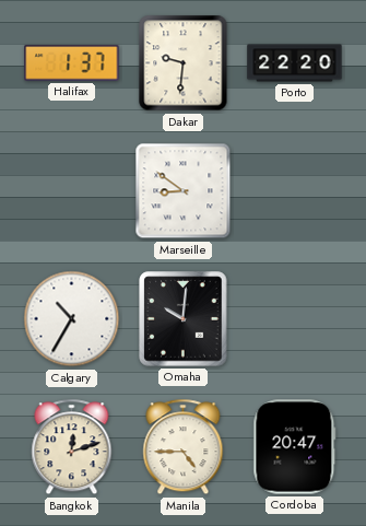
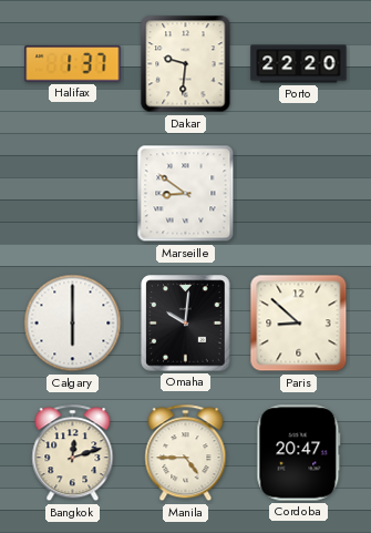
Calgary: 10:35 -> 6:00 (73, 324)
Paris: none -> 8:52 (299, 324)
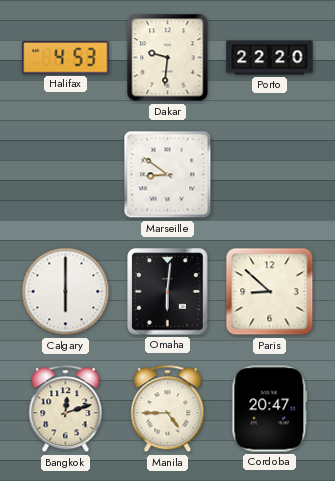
Halifax: 1:37 -> 4:53 (66, 58)
Omaha: 10:01 -> 6:01 (168, 292)
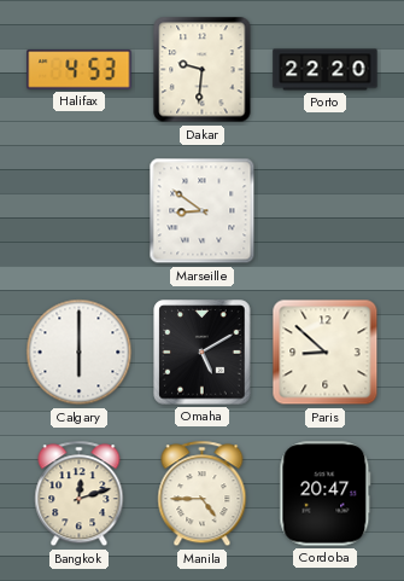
Omaha: 6:01 -> 5:10 (203, 353)
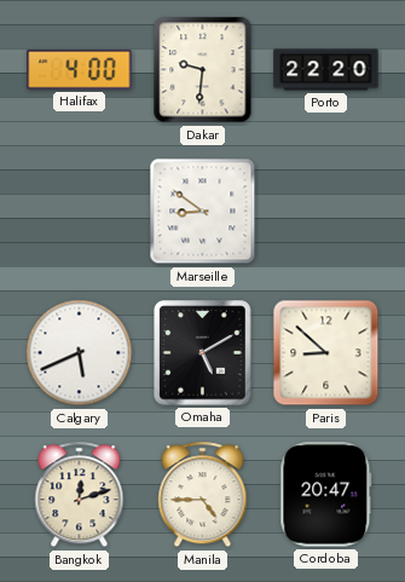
Halifax: 4:53 -> 4:00 (80, 70)
Calgary: 6:00 -> 5:41 (80, 353)
